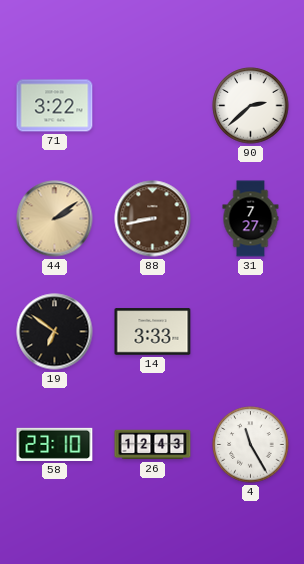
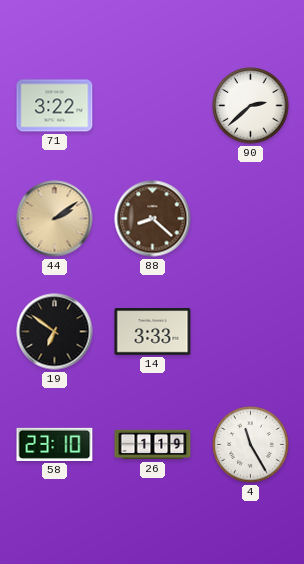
88: 8:43 -> 8:22 (153, 219)
31: 7:27 -> none (251, 219)
26: 12:43 -> 1:19 (153, 445)
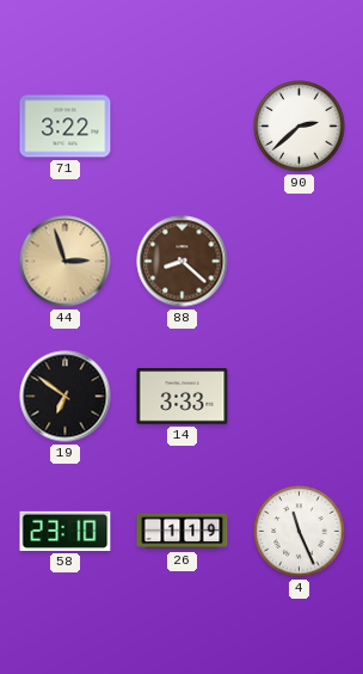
44: 2:09 -> 2:57 (66, 262)
4: 11:25 -> 11:26 (300, 532)
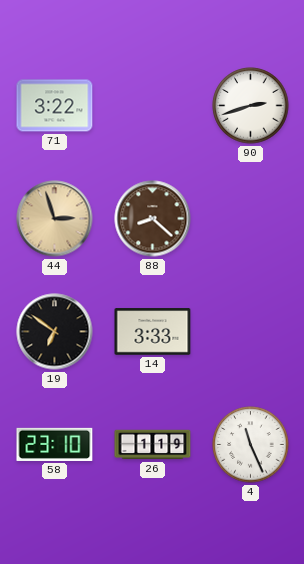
90: 2:38 -> 2:42 (251, 106)
